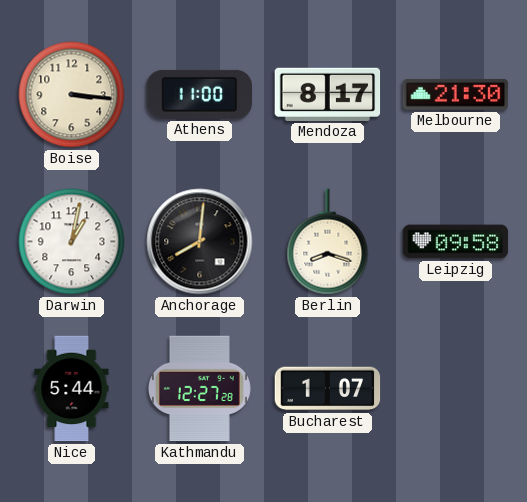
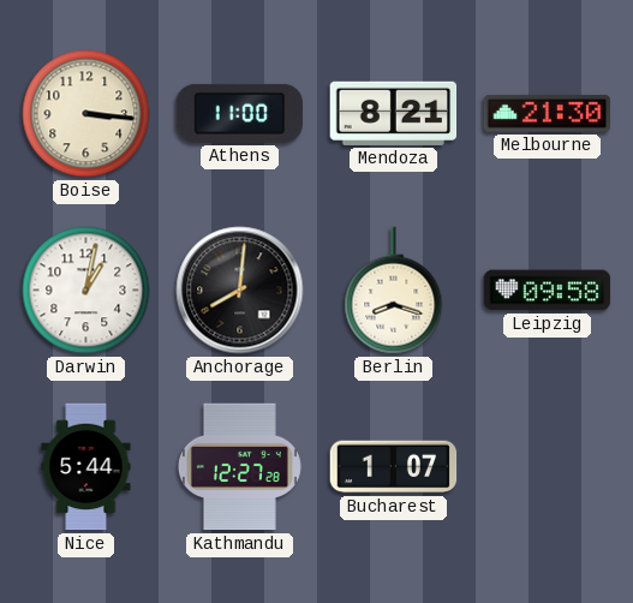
Mendoza: 8:17 -> 8:21 (394, 113)
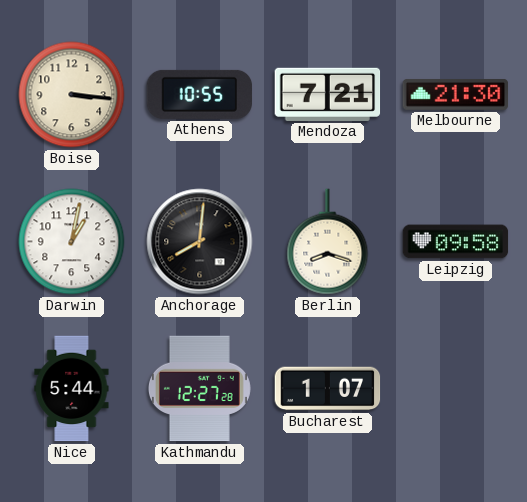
Athens: 11:00 -> 10:55 (200, 94)
Mendoza: 8:21 -> 7:21 (328, 94)
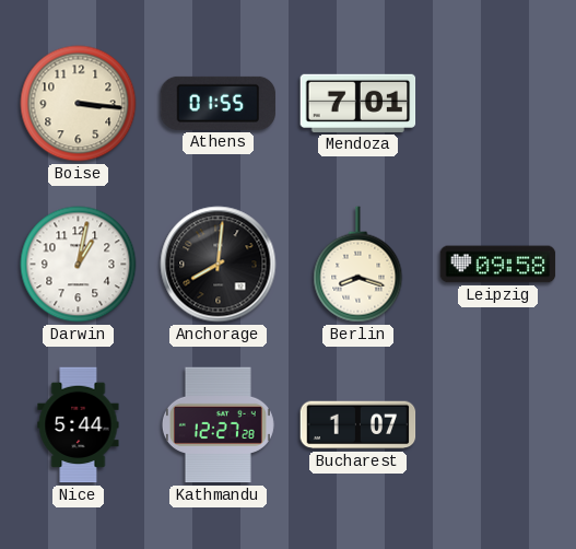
Athens: 10:55 -> 01:55 (219, 103)
Mendoza: 7:21 -> 7:01 (358, 103)
Melbourne: 21:30 -> none (456, 95)
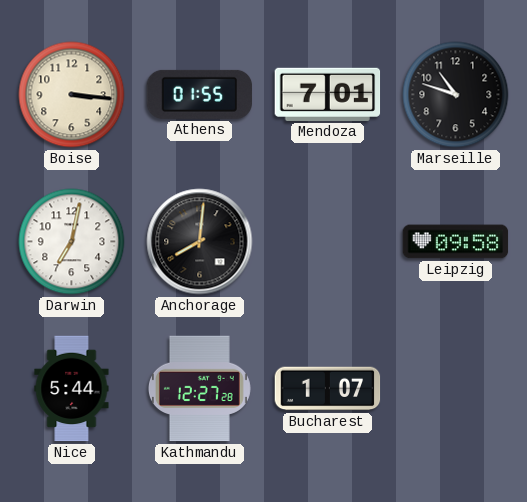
Marseille: none -> 10:48 (456, 95)
Darwin: 1:02 -> 7:02 (72, 242)
Berlin: 8:18 -> none (358, 265)
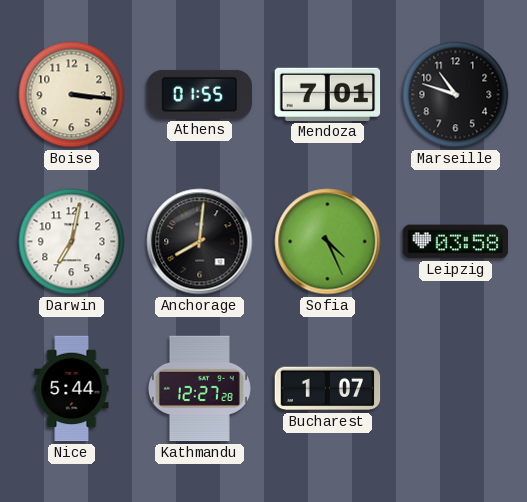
Sofia: none -> 4:26 (328, 242)
Leipzig: 09:58 -> 03:58 (456, 242)
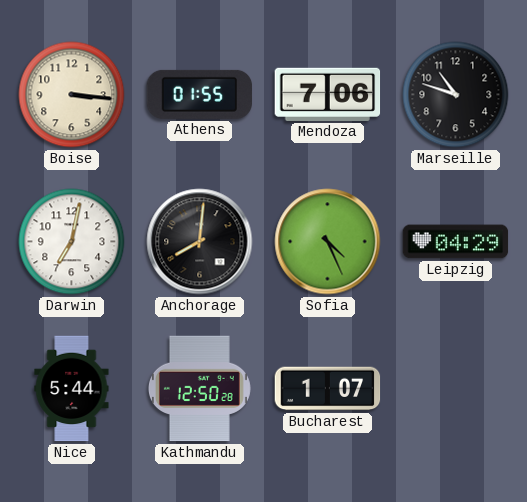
Mendoza: 7:01 -> 7:06 (328, 94)
Leipzig: 03:58 -> 04:29 (456, 242)
Kathmandu: 12:27 -> 12:50 (199, 389)
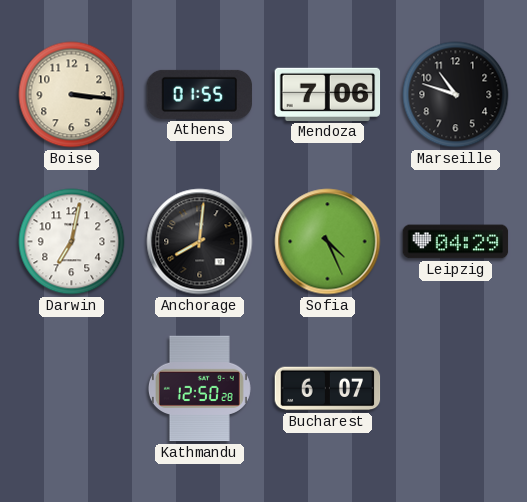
Nice: 5:44 -> none (72, 389)
Bucharest: 1:07 -> 6:07 (328, 389)
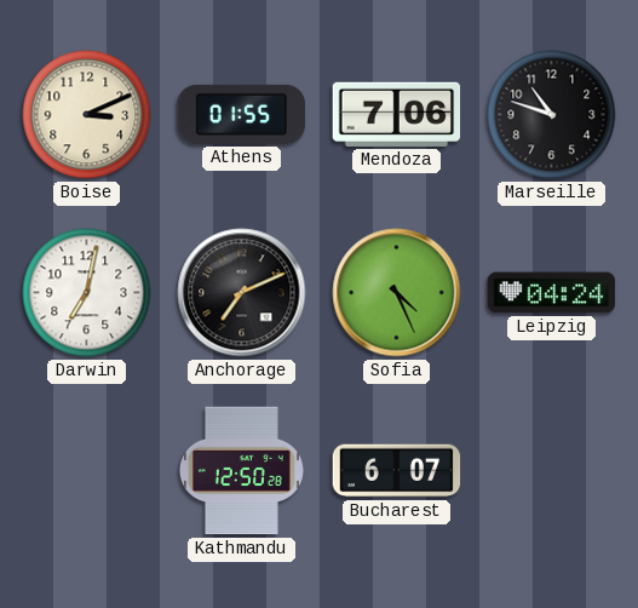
Boise: 3:16 -> 3:11 (87, 115)
Anchorage: 8:01 -> 7:11 (242, 293)
Leipzig: 04:29 -> 04:24 (552, 293)
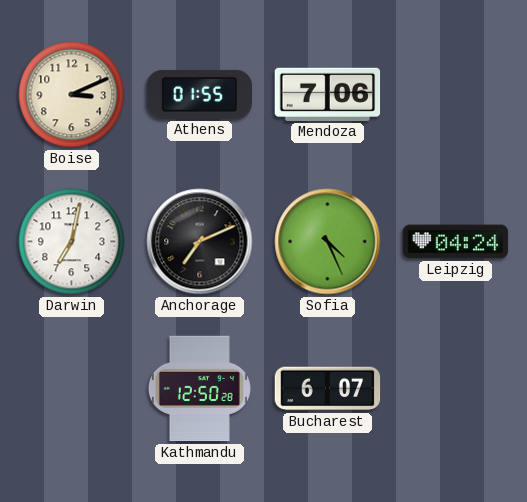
Marseille: 10:48 -> none (552, 115)
